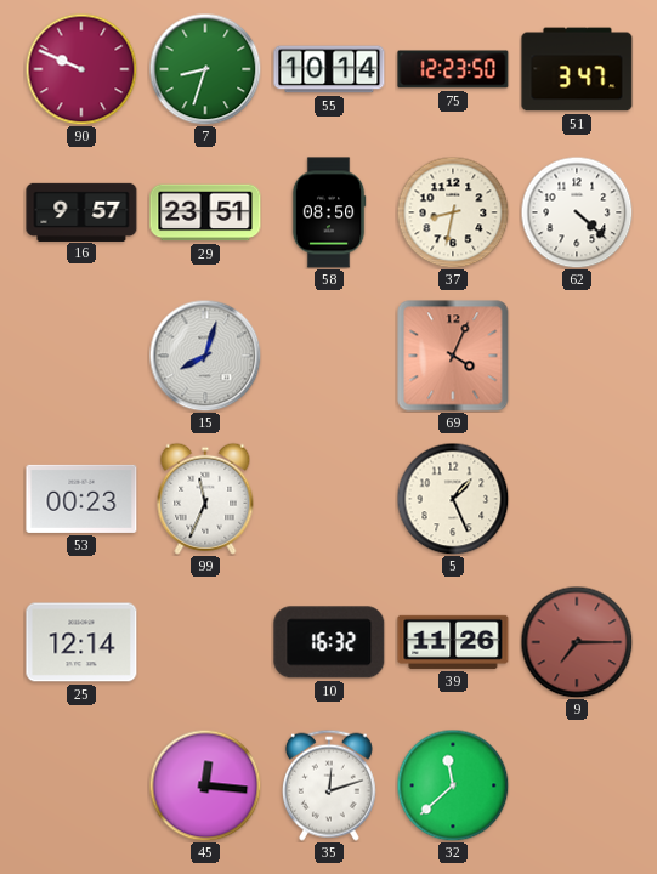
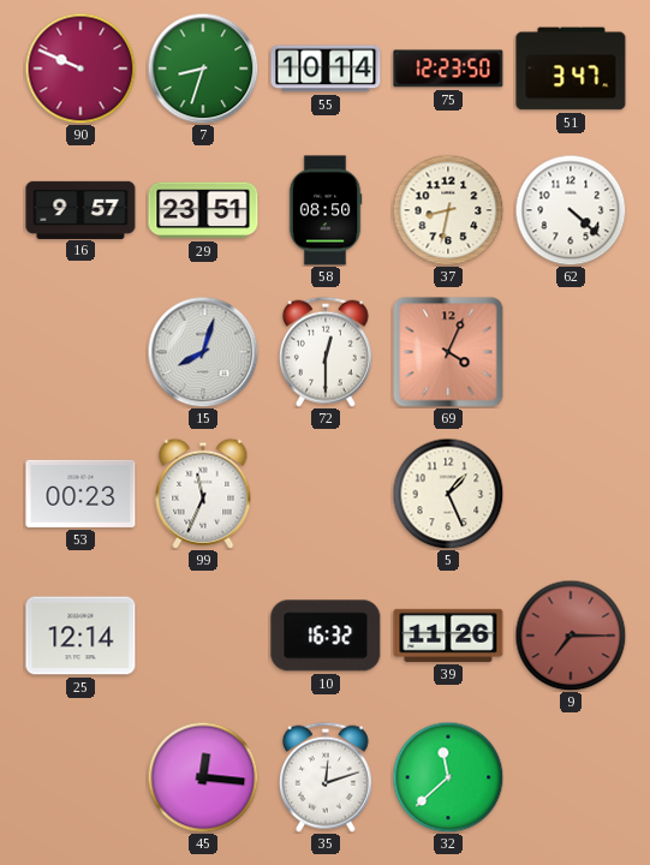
72: none -> 12:30 (326, 352)
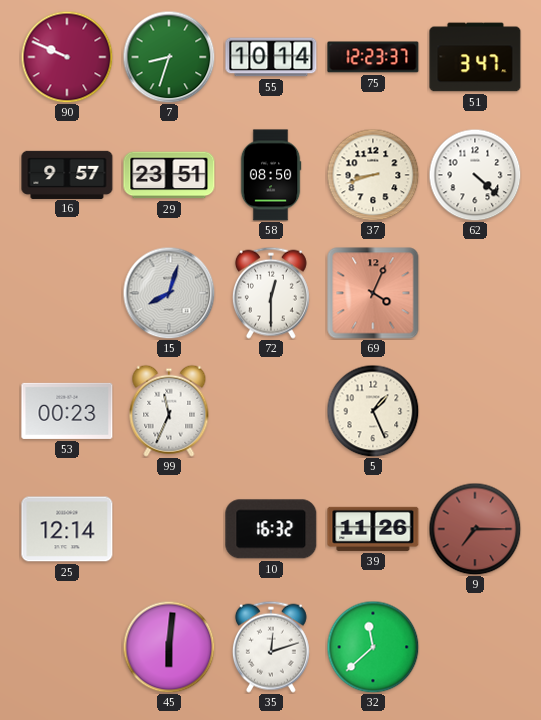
75: 12:23:50 -> 12:23:37 (373, 57)
37: 8:32 -> 8:42 (373, 175)
45: 12:16 -> 6:01 (169, 647)
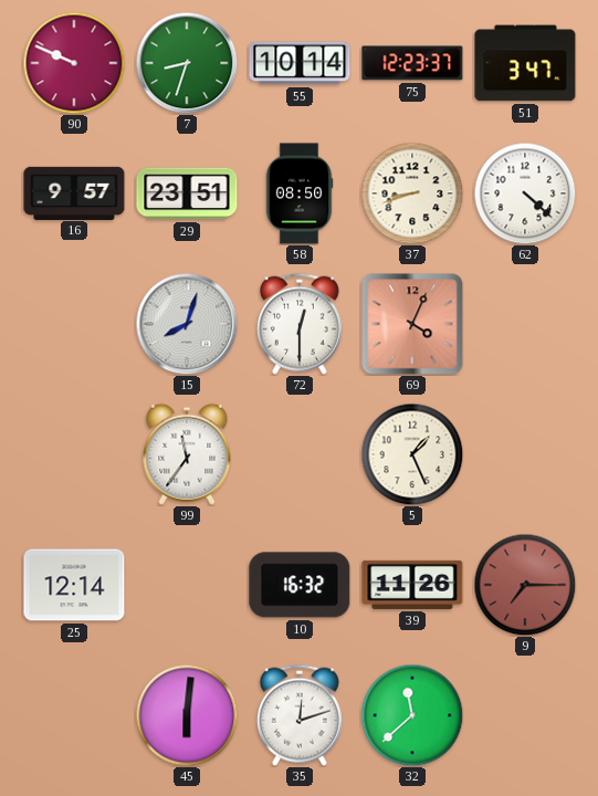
53: 00:23 -> none (67, 411)
99: 11:34 -> 11:36 (187, 454)
